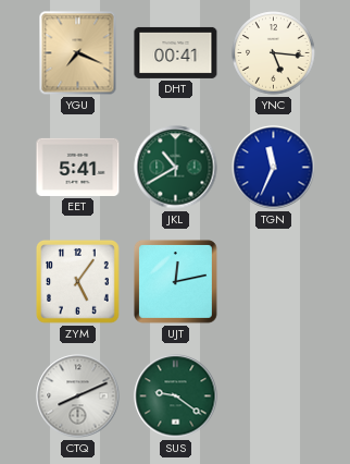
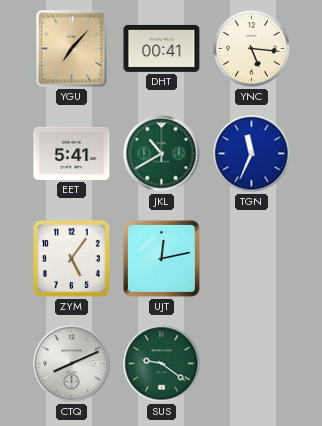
YGU: 7:19 -> 7:07 (72, 49)
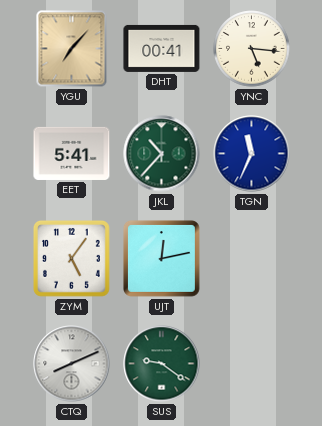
JKL: 10:40 -> 10:37 (162, 154)
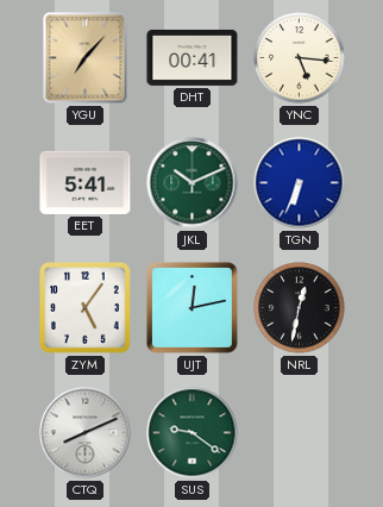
JKL: 10:37 -> 10:11 (193, 183)
TGN: 11:34 -> 6:34 (300, 183)
NRL: none -> 12:32 (300, 308)
